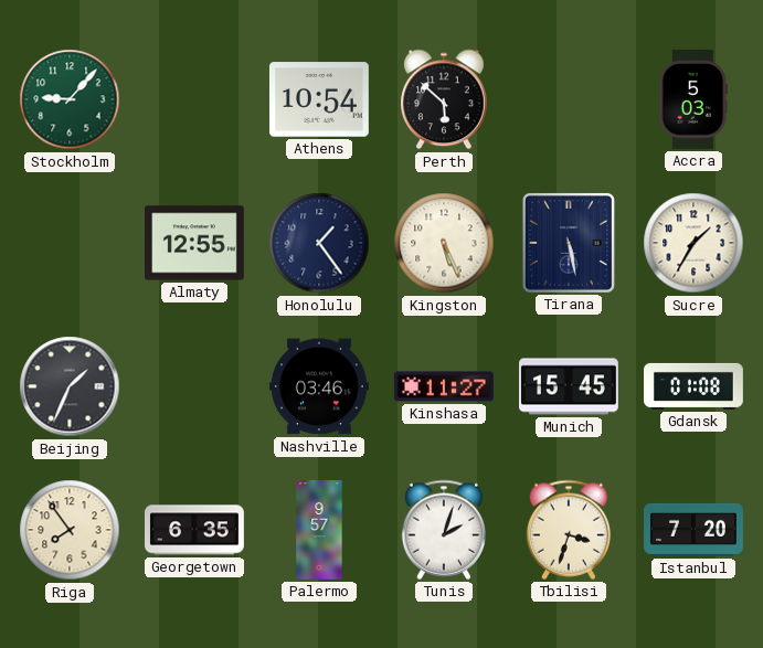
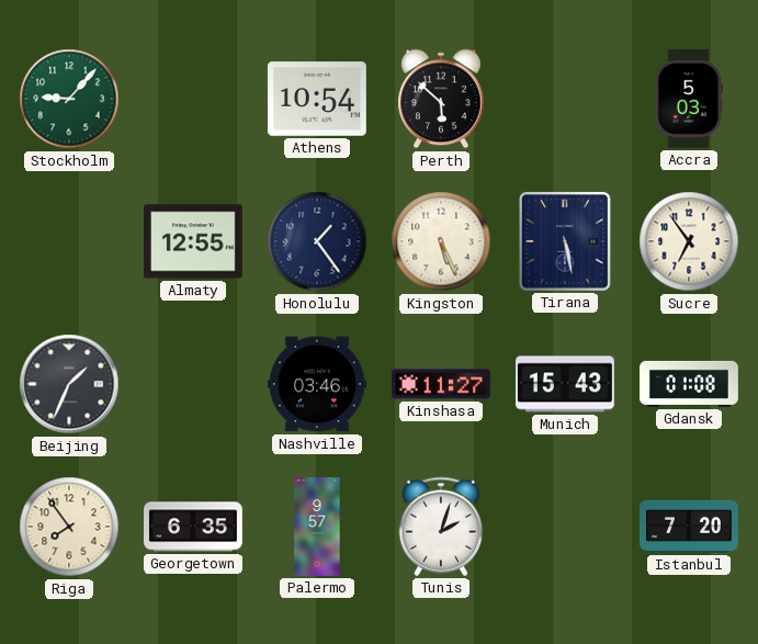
Sucre: 1:35 -> 6:54 (689, 241)
Munich: 15:45 -> 15:43 (566, 384)
Tbilisi: 3:33 -> none (569, 530)
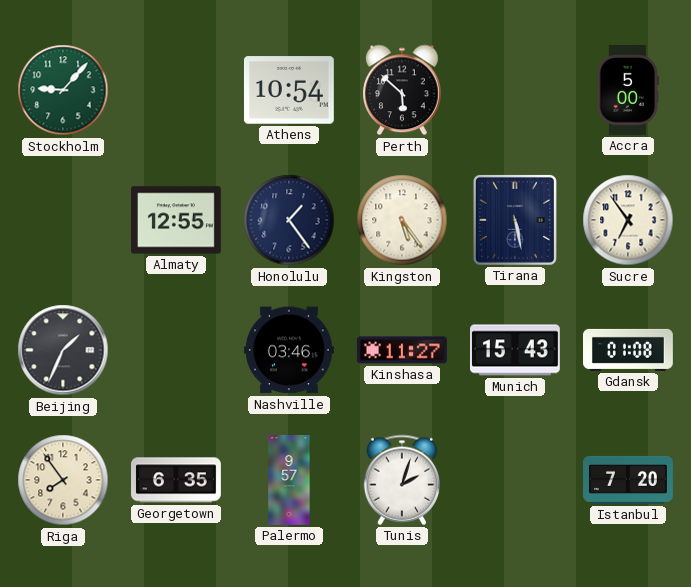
Accra: 5:03 -> 5:00 (627, 90)
Kingston: 5:26 -> 5:24 (402, 220)
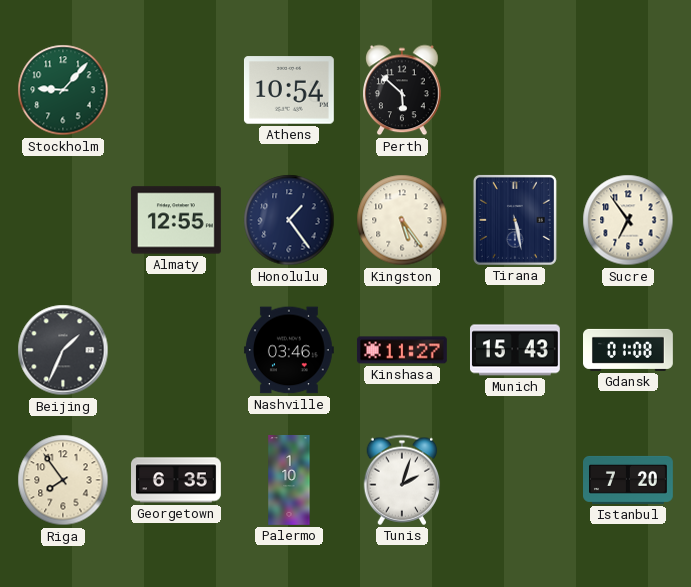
Accra: 5:00 -> none (627, 90)
Palermo: 9:57 -> 1:10 (289, 481)
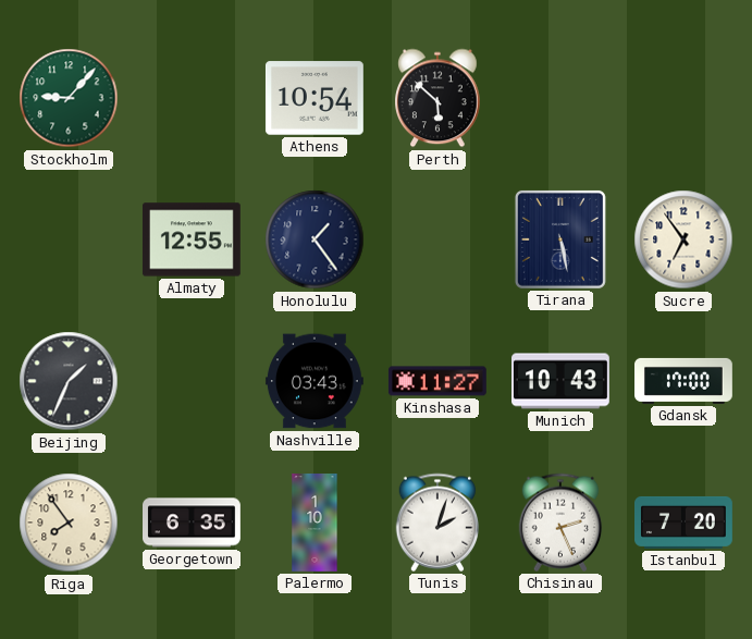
Kingston: 5:24 -> none (402, 220)
Nashville: 03:46 -> 03:43 (315, 381)
Munich: 15:43 -> 10:43 (562, 381)
Gdansk: 01:08 -> 17:00 (685, 381)
Chisinau: none -> 2:26 (560, 523)
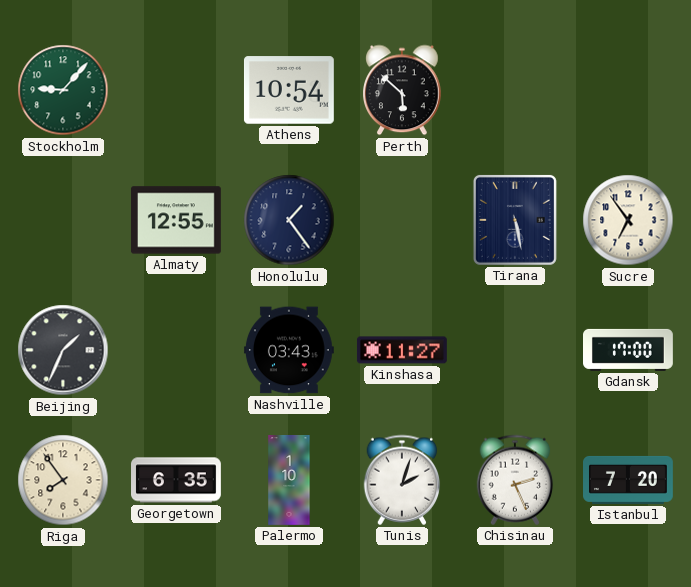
Munich: 10:43 -> none (562, 381)
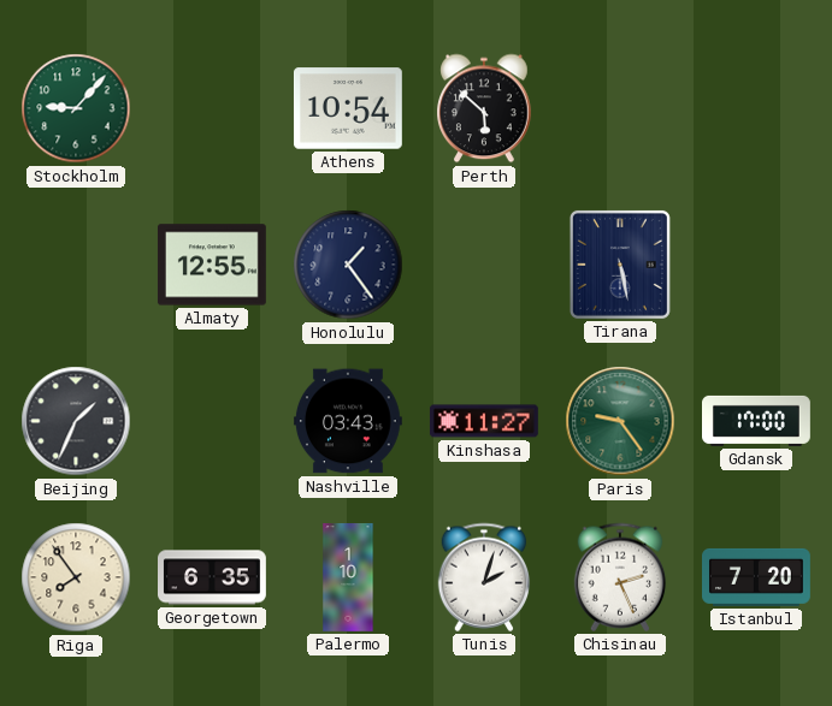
Sucre: 6:54 -> none (628, 220)
Paris: none -> 9:24 (620, 421)
